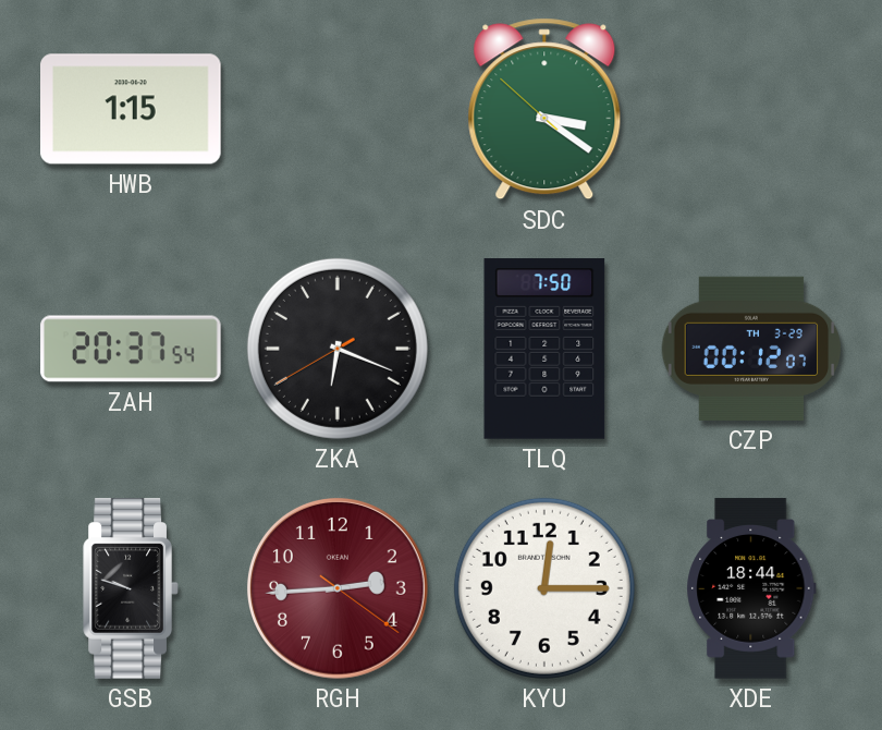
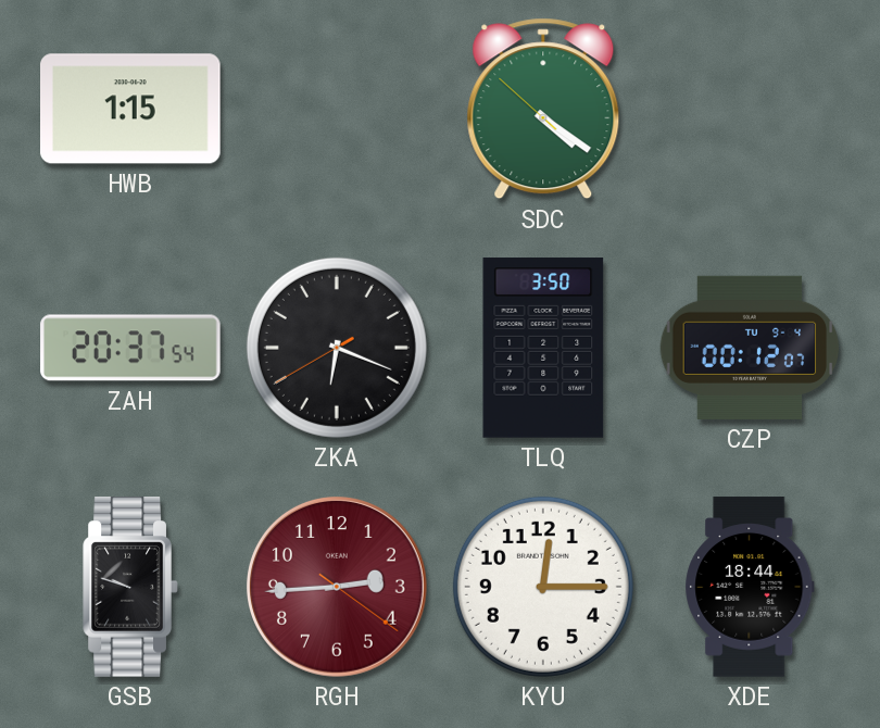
SDC: 3:20 -> 4:20 (543, 109)
TLQ: 7:50 -> 3:50 (543, 348)
CZP date: TH 3-29 -> TU 9-4 (750, 348)
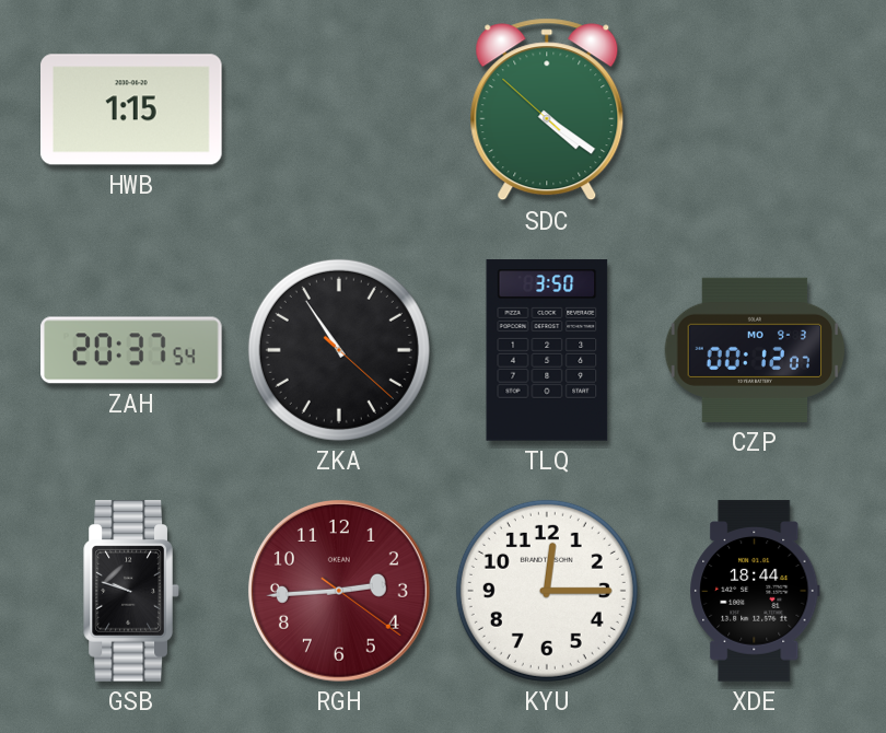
ZKA: 6:18 -> 10:54 (339, 350)
CZP date: TU 9-4 -> MO 9-3 (755, 350)
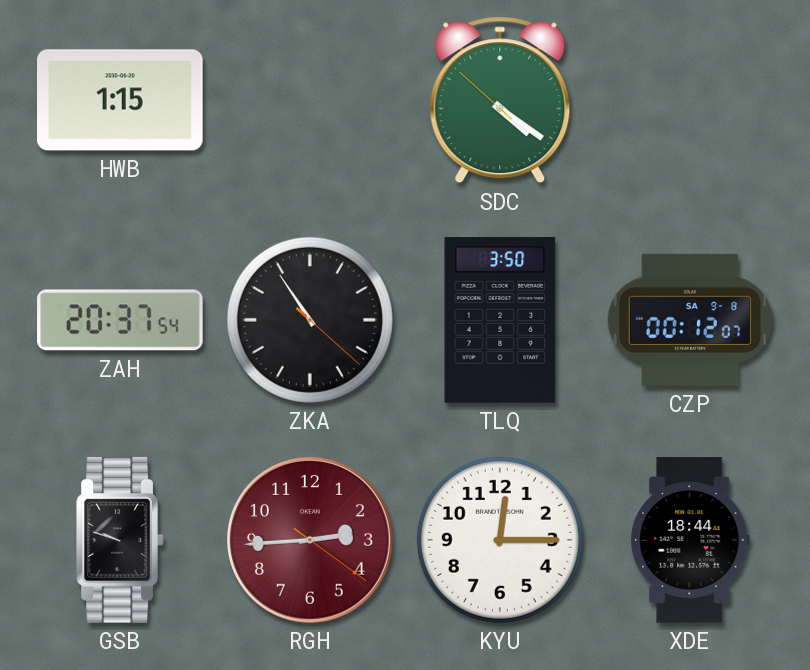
CZP date: MO 9-3 -> SA 9-8 (690, 320)
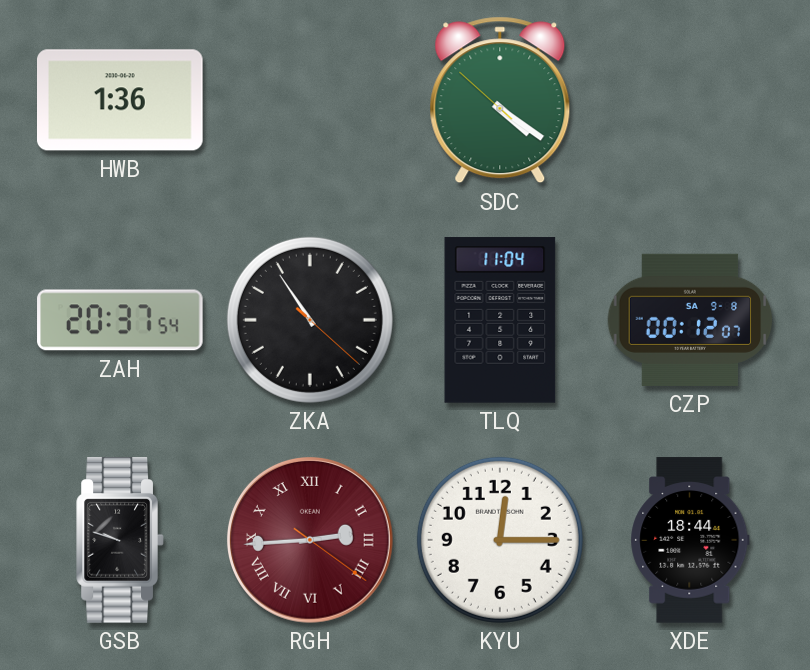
HWB: 1:15 -> 1:36 (121, 100)
TLQ: 3:50 -> 11:04 (500, 320)
RGH numerals: Arabic -> Roman (310, 540)
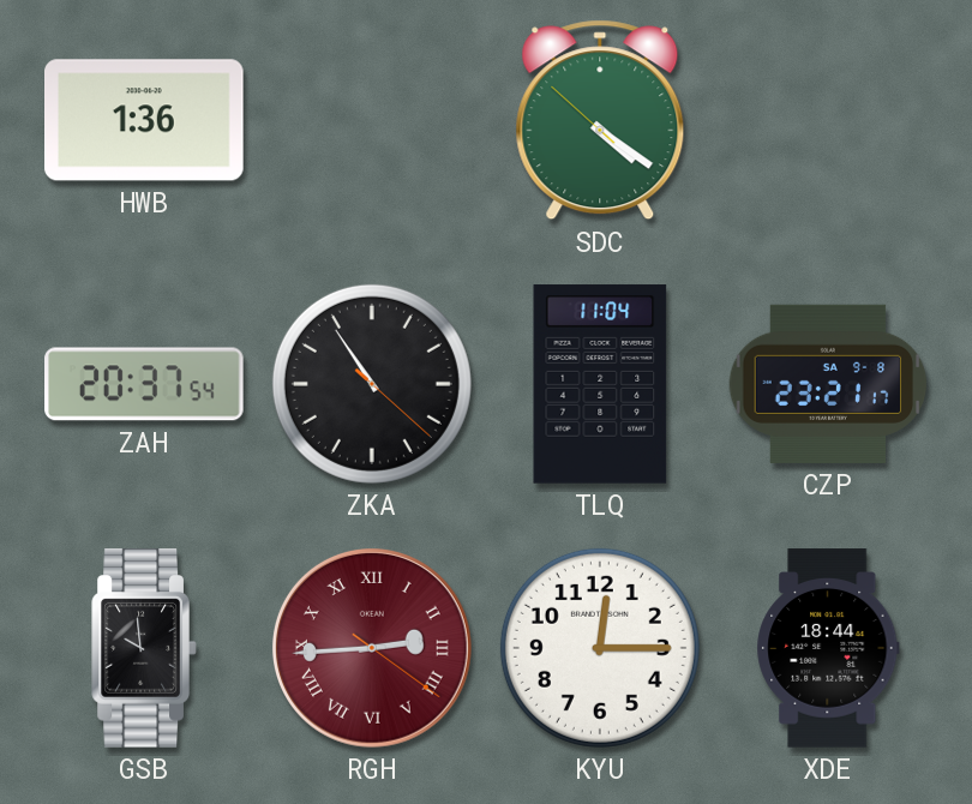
CZP: 00:12 -> 23:21 (828, 384)
GSB: 9:48 -> 9:59 (144, 648)
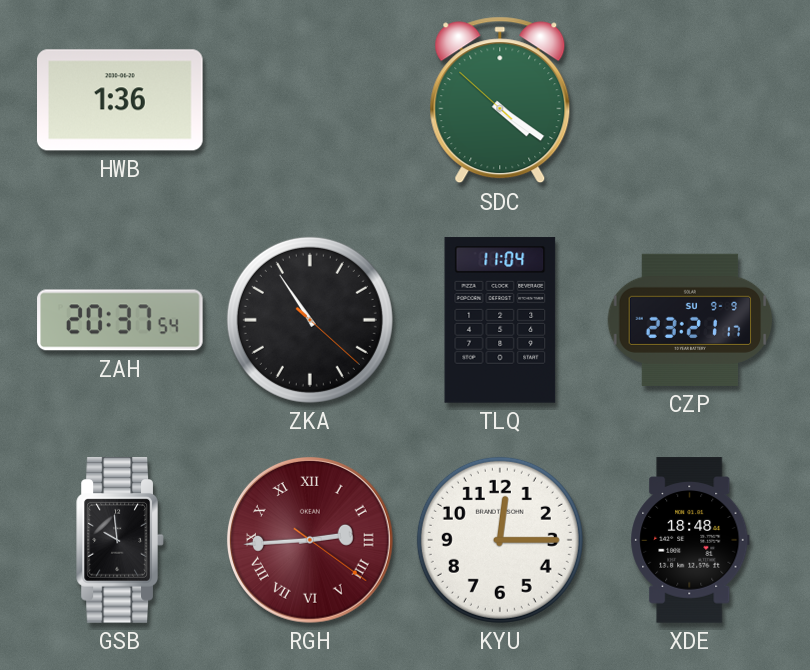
CZP date: SA 9-8 -> SU 9-9 (690, 320)
XDE: 18:44 -> 18:48 (690, 540)
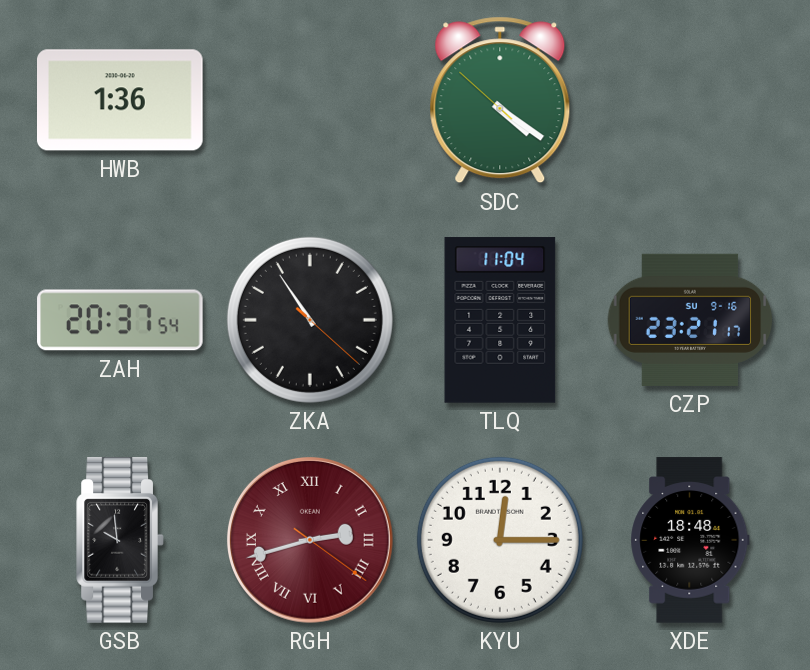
CZP date: SU 9-9 -> SU 9-16 (690, 320)
RGH: 2:44 -> 2:42 (310, 540)
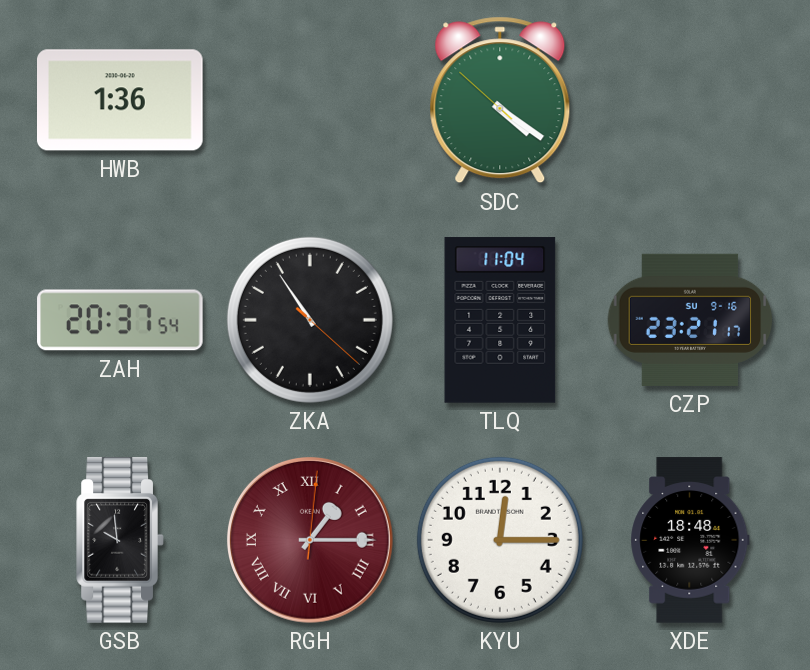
RGH: 2:42 -> 1:15 (310, 540)
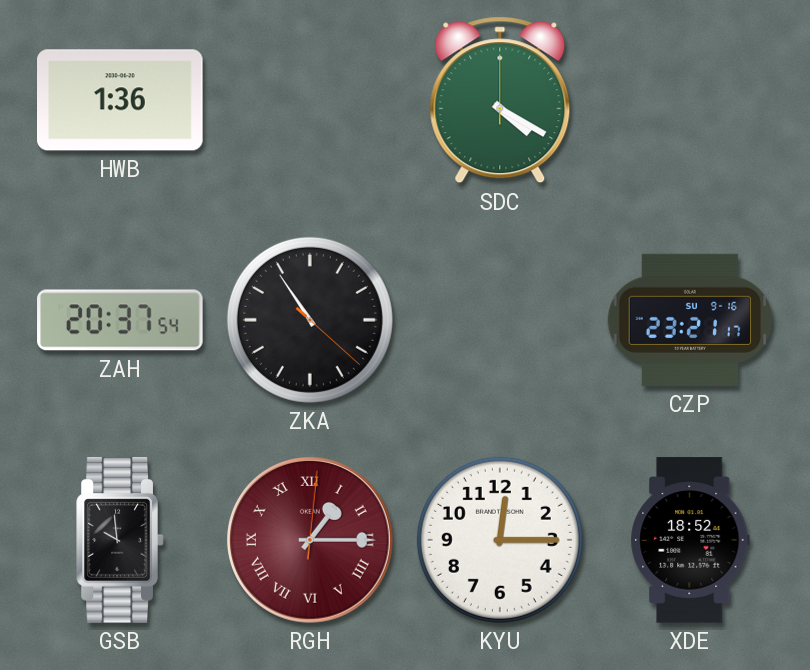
SDC: 4:20:52 -> 4:20:00 (500, 100)
TLQ: 11:04 -> none (500, 320)
XDE: 18:48 -> 18:52 (690, 540)
